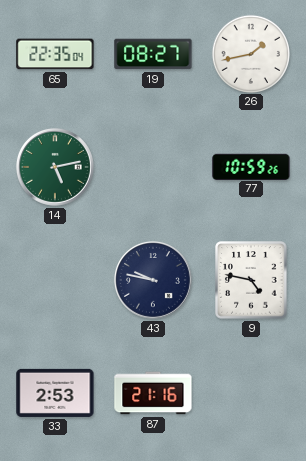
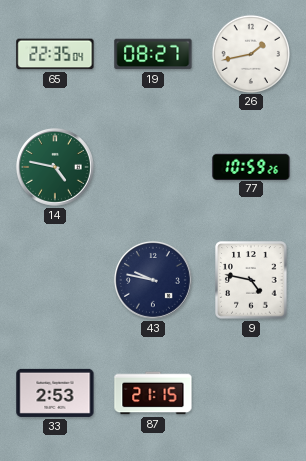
14: 5:13 -> 4:47 (55, 167)
87: 21:16 -> 21:15 (153, 393)
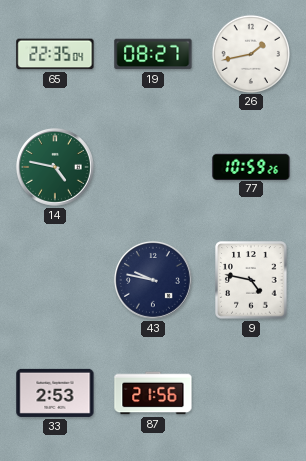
87: 21:15 -> 21:56 (153, 393)
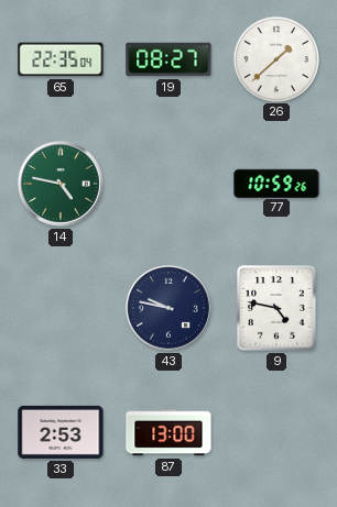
26: 1:43 -> 1:38 (275, 58)
87: 21:56 -> 13:00 (168, 432)
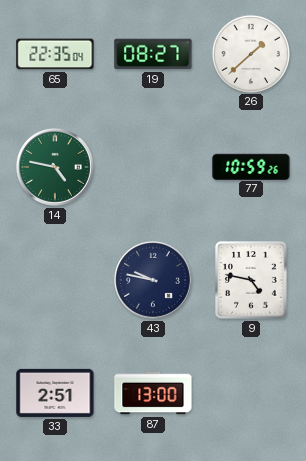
33: 2:53 -> 2:51 (55, 393)
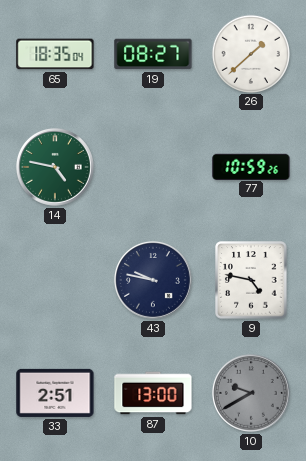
65: 22:35 -> 18:35 (55, 54)
10: none -> 9:40 (251, 393)
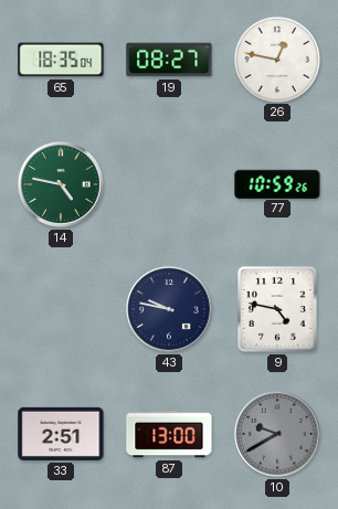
26: 1:38 -> 12:47 (276, 59)
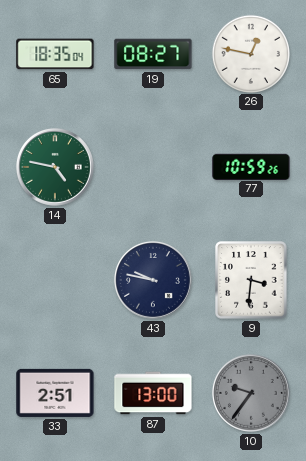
9: 4:47 -> 3:31 (251, 280)
10: 9:40 -> 9:36 (251, 393)
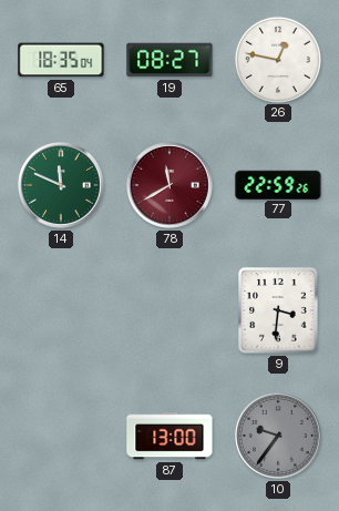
14: 4:47 -> 11:49 (61, 185)
78: none -> 11:40 (169, 185)
77: 10:59 -> 22:59 (278, 184)
43: 9:47 -> none (153, 280)
33: 2:51 -> none (55, 393)
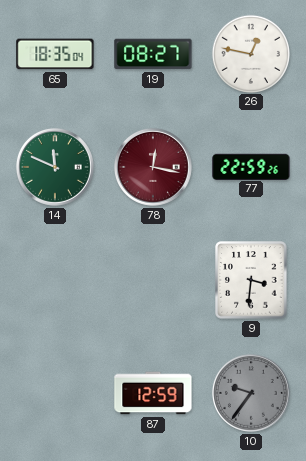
78: 11:40 -> 12:17 (153, 167)
87: 13:00 -> 12:59 (153, 393)
